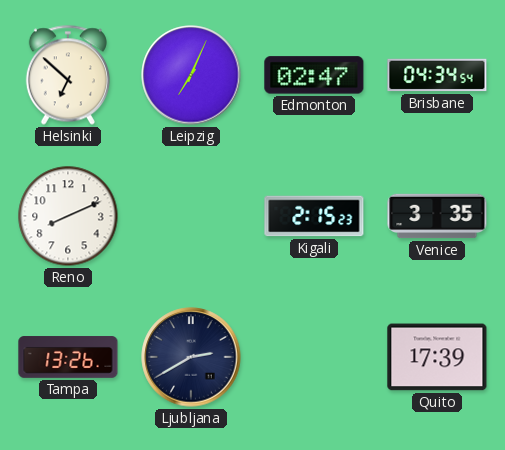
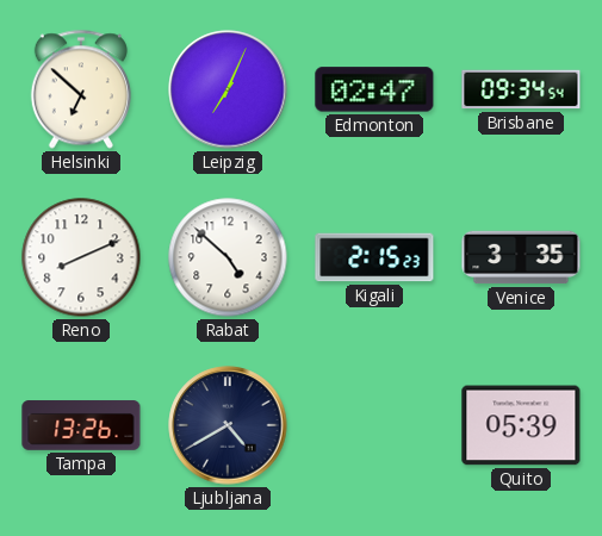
Brisbane: 04:34 -> 09:34 (521, 89)
Rabat: none -> 4:52 (228, 257)
Ljubljana: 2:40 -> 4:40 (228, 425)
Quito: 17:39 -> 05:39 (521, 425)
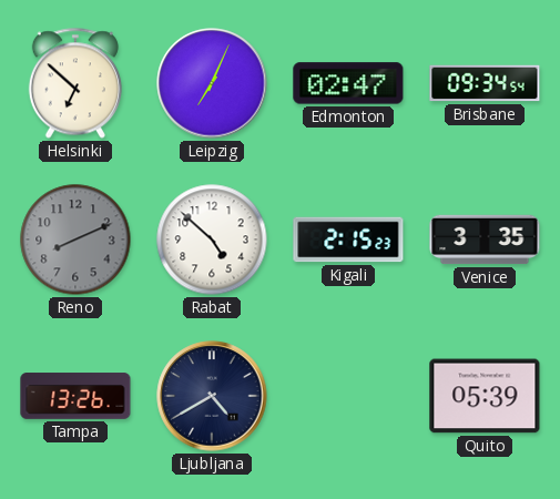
Reno dial: white -> grey (75, 240)
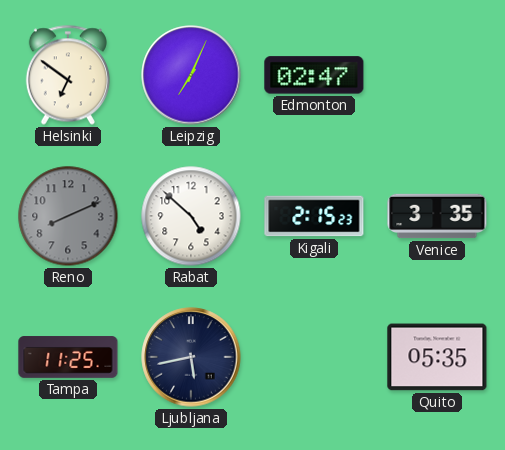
Helsinki: 6:52 -> 6:51 (68, 75)
Brisbane: 09:34 -> none (485, 83)
Tampa: 13:26 -> 11:25 (68, 357)
Ljubljana: 4:40 -> 5:43 (191, 357)
Quito: 05:39 -> 05:35 (437, 357)
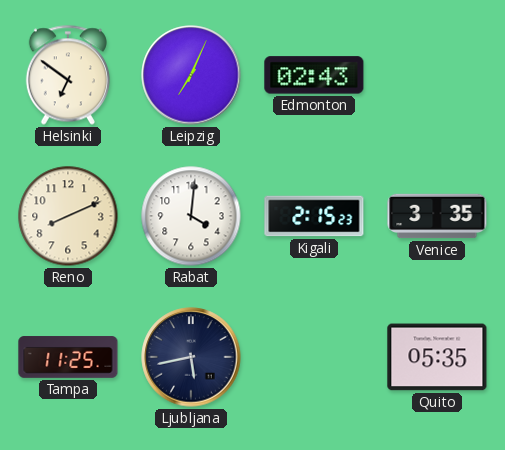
Edmonton: 02:47 -> 02:43 (314, 75)
Reno dial: grey -> cream (68, 216)
Rabat: 4:52 -> 4:01 (191, 216)
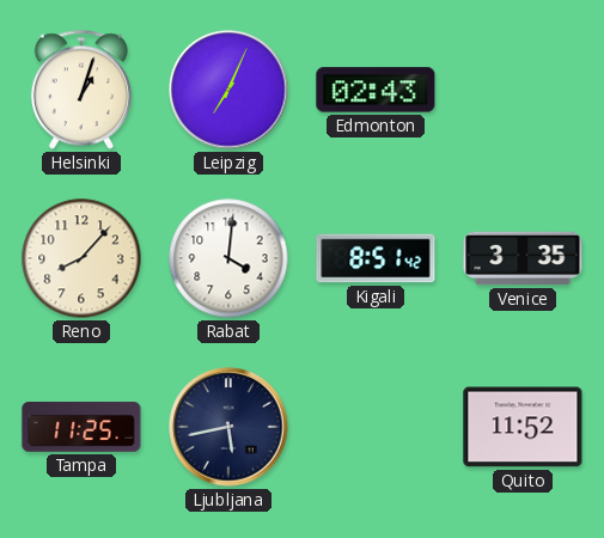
Helsinki: 6:51 -> 1:03 (81, 90)
Reno: 8:11 -> 8:07 (81, 258)
Kigali: 2:15 -> 8:51 (376, 258)
Quito: 05:35 -> 11:52 (523, 427)
